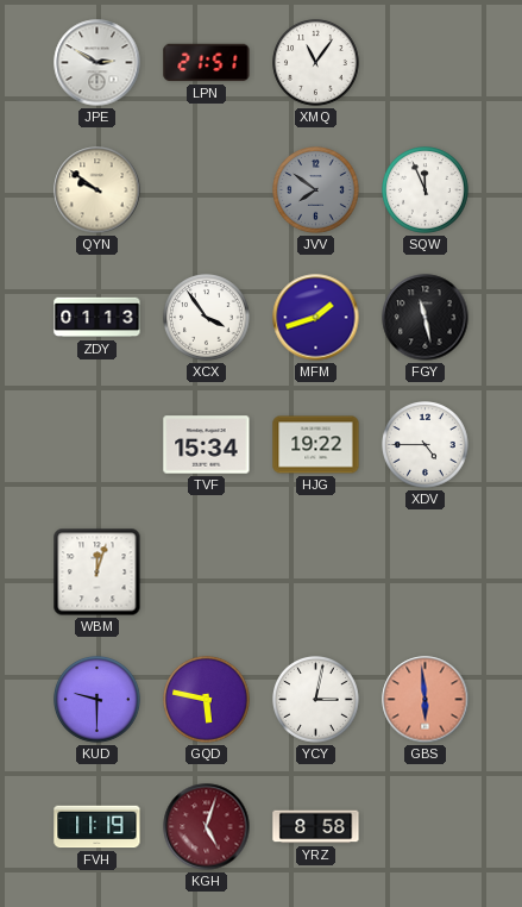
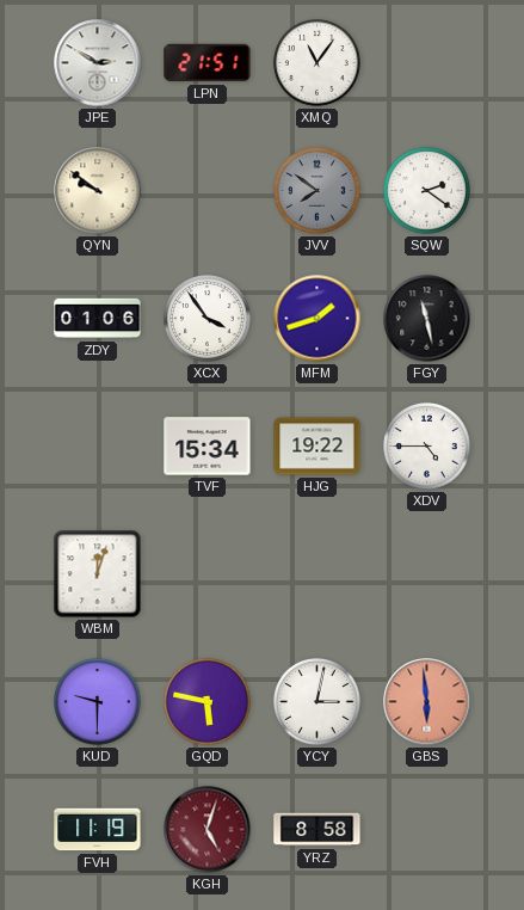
SQW: 11:56 -> 2:21 (427, 191)
ZDY: 01:13 -> 01:06 (98, 319)
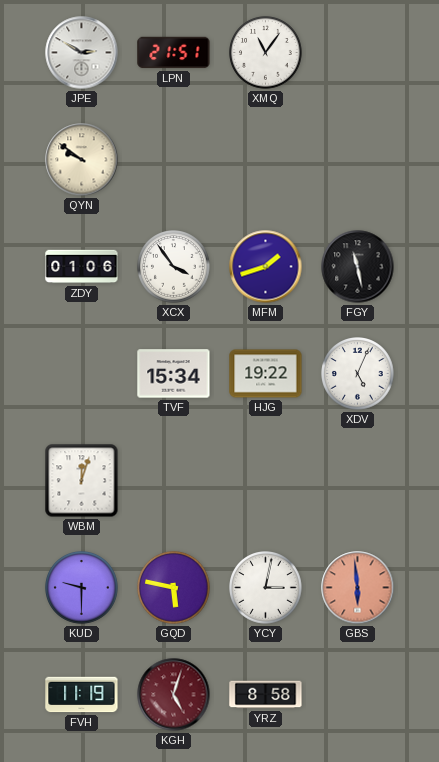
JVV: 7:51 -> none (318, 191)
SQW: 2:21 -> none (427, 191)
XDV: 4:45 -> 5:04 (358, 374)
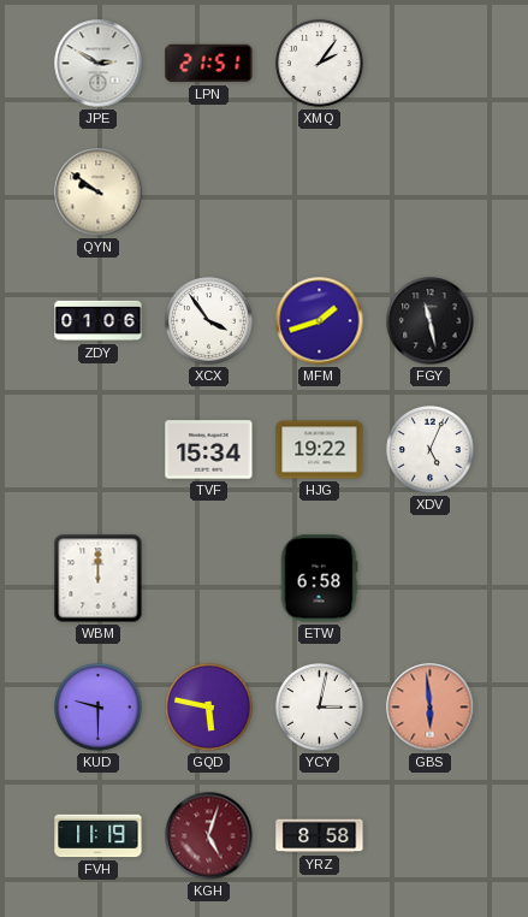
XMQ: 11:06 -> 2:06 (320, 64)
WBM: 12:03 -> 12:00 (99, 579)
ETW: none -> 6:58 (319, 579)
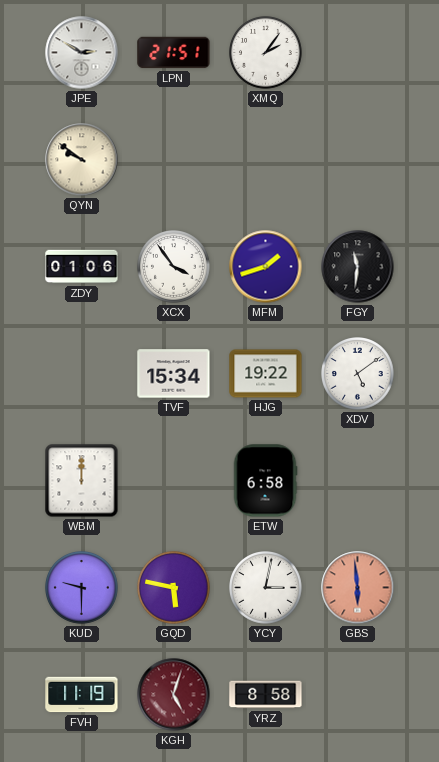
FGY: 11:28 -> 11:31 (358, 267)
XDV: 5:04 -> 5:09 (358, 374)
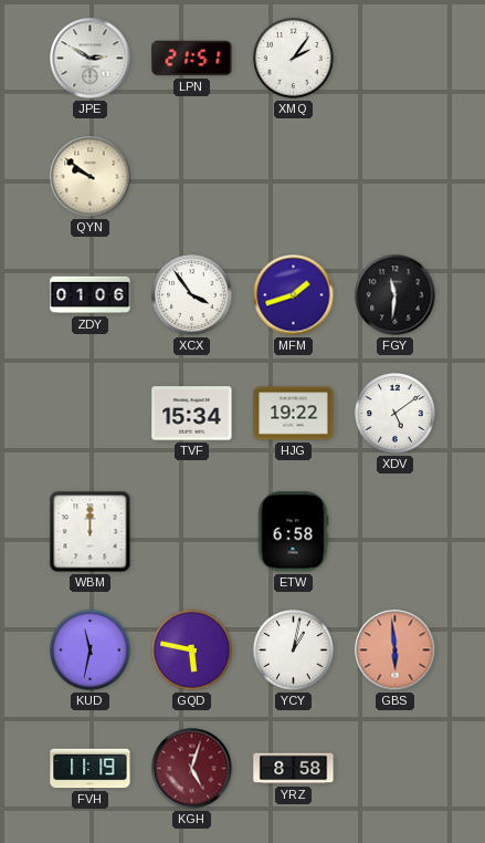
KUD: 9:30 -> 11:32 (91, 651)
YCY: 3:02 -> 1:02 (294, 651)
